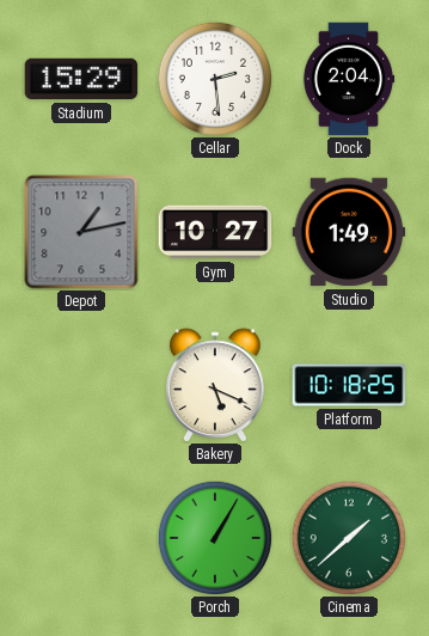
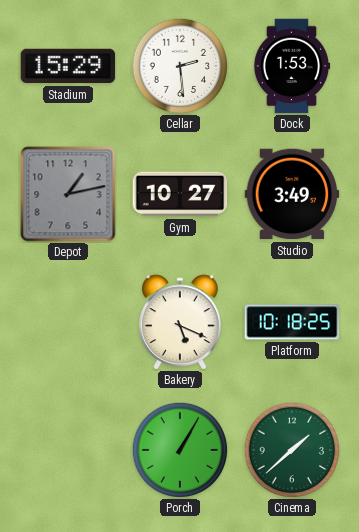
Dock: 2:04 -> 1:53 (292, 66)
Studio: 1:49 -> 3:49 (292, 194)
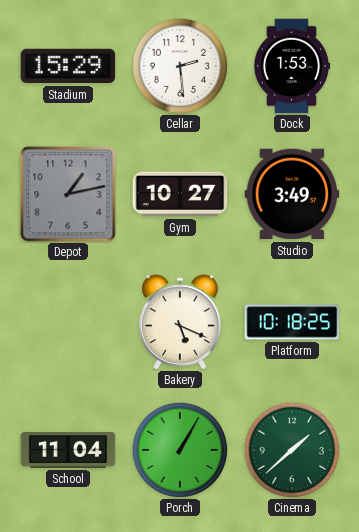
School: none -> 11:04 (68, 450)
